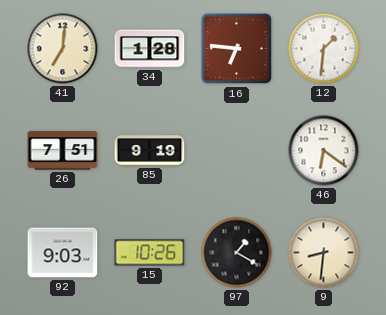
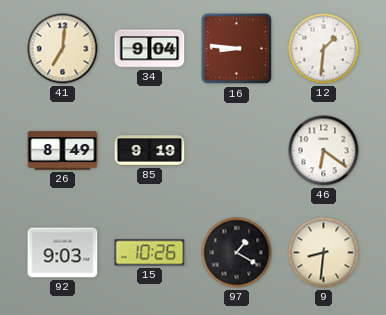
34: 1:28 -> 9:04 (150, 49)
16: 6:46 -> 8:46 (237, 49)
26: 7:51 -> 8:49 (63, 151)
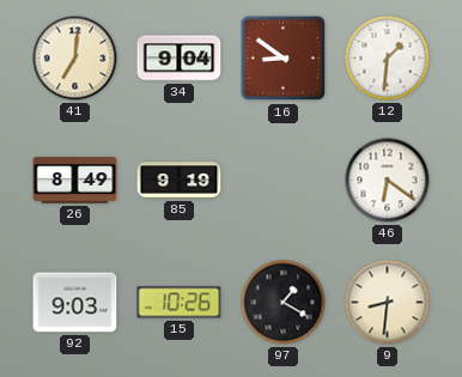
16: 8:46 -> 8:51 (284, 59)
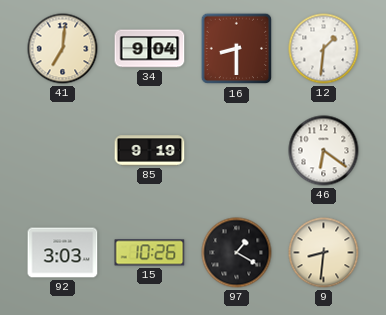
16: 8:51 -> 8:30 (237, 49)
26: 8:49 -> none (75, 181)
92: 9:03 -> 3:03 (63, 253)
